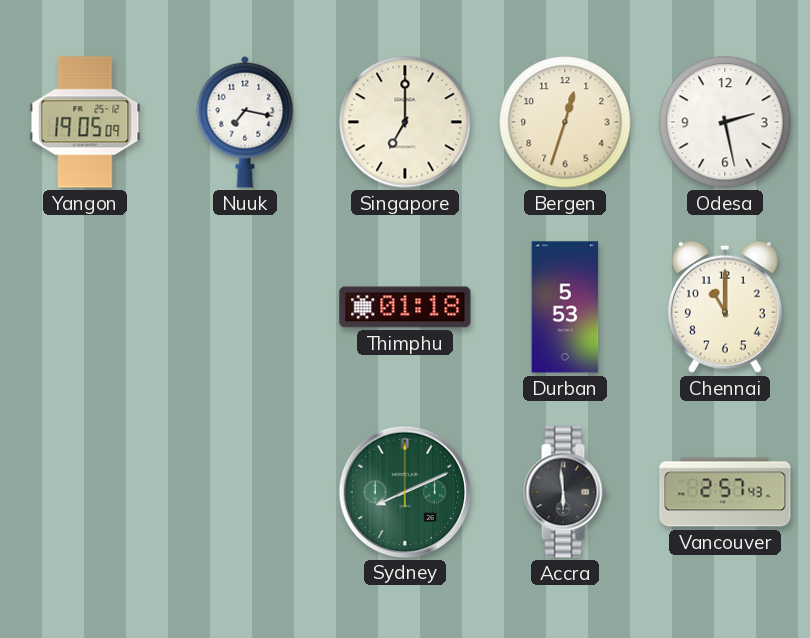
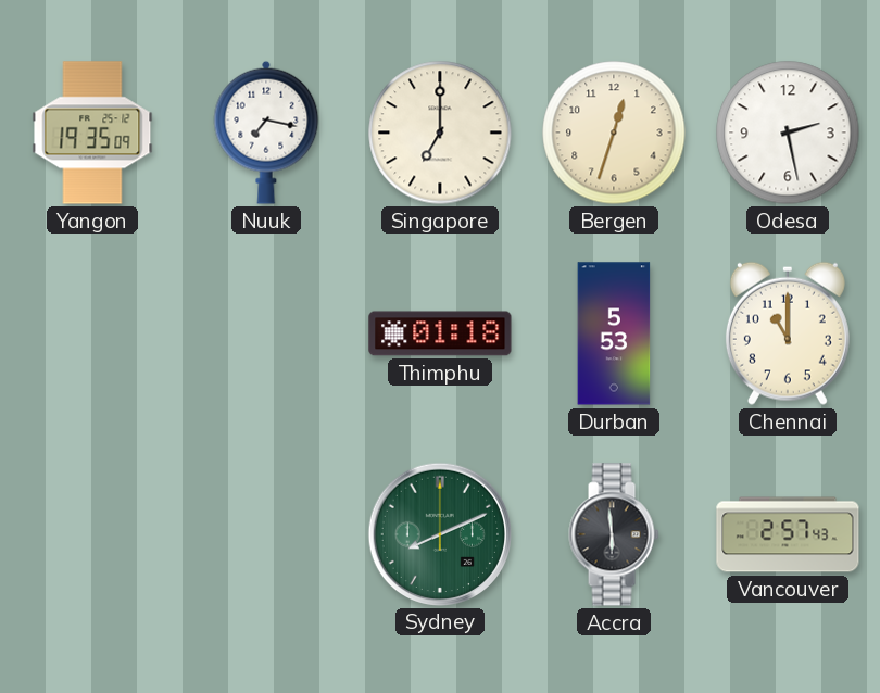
Yangon: 19:05 -> 19:35 (92, 133)
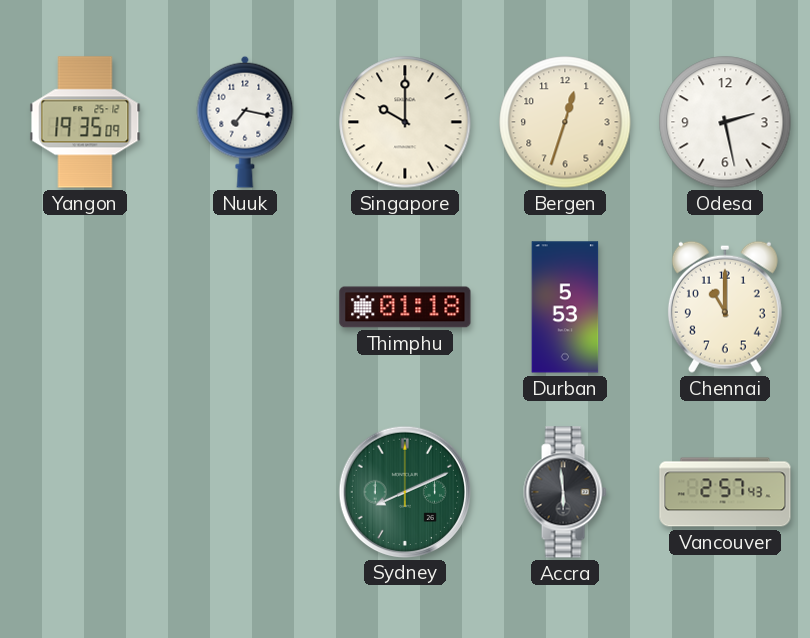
Singapore: 7:00 -> 10:00 (405, 122)
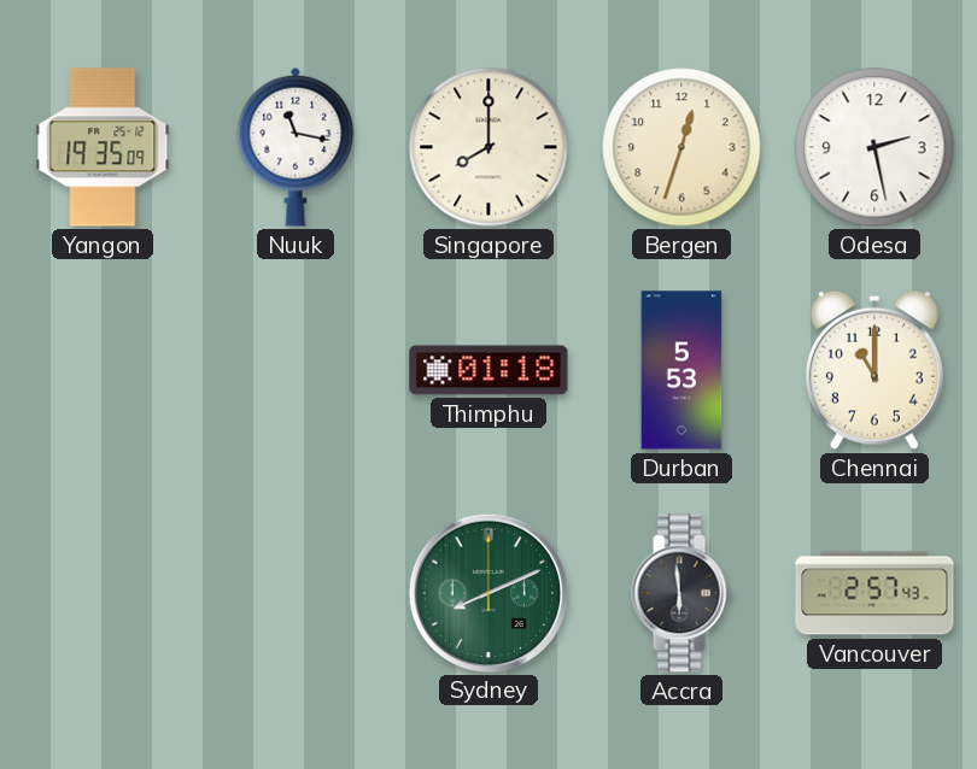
Nuuk: 7:17 -> 11:17 (296, 147)
Singapore: 10:00 -> 8:00 (488, 147)
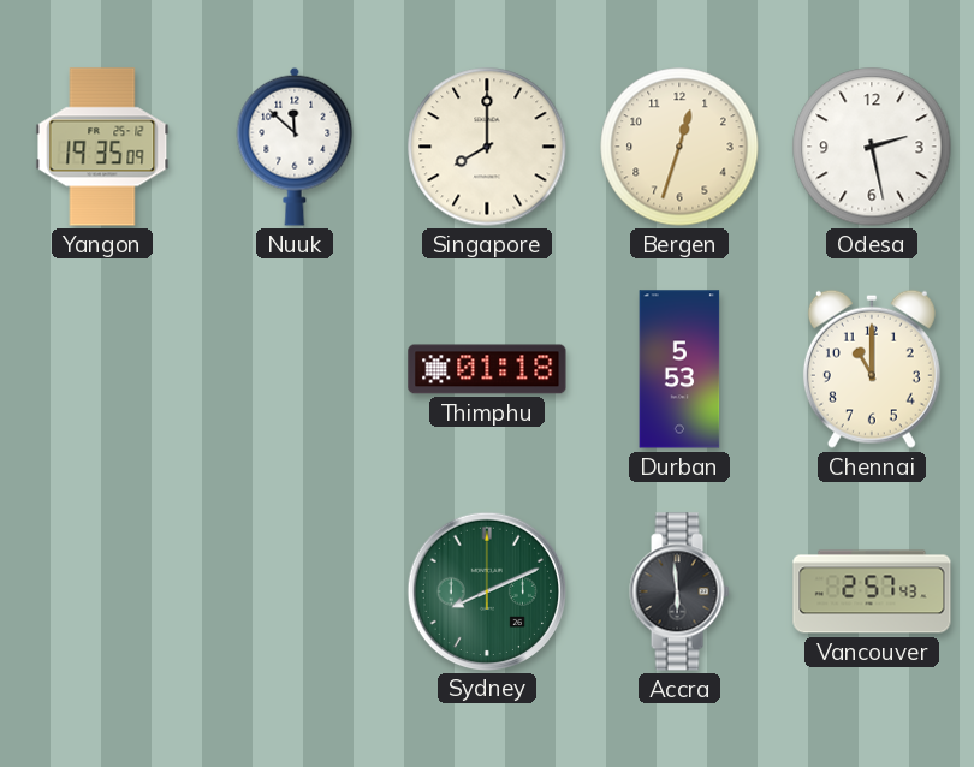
Nuuk: 11:17 -> 11:52 (295, 147)
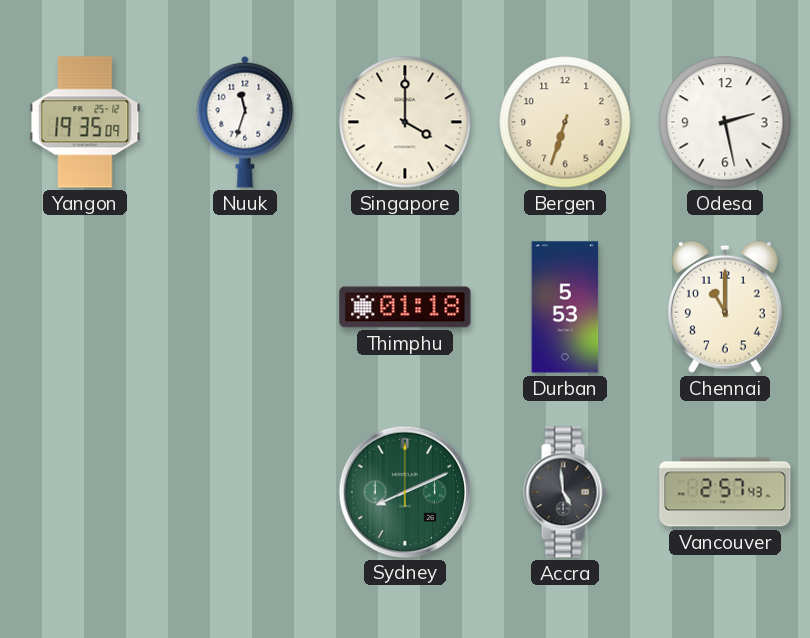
Nuuk: 11:52 -> 11:33 (245, 122)
Singapore: 8:00 -> 4:00 (405, 122)
Bergen: 12:33 -> 6:33 (565, 122)
Accra: 5:59 -> 4:59 (565, 492)
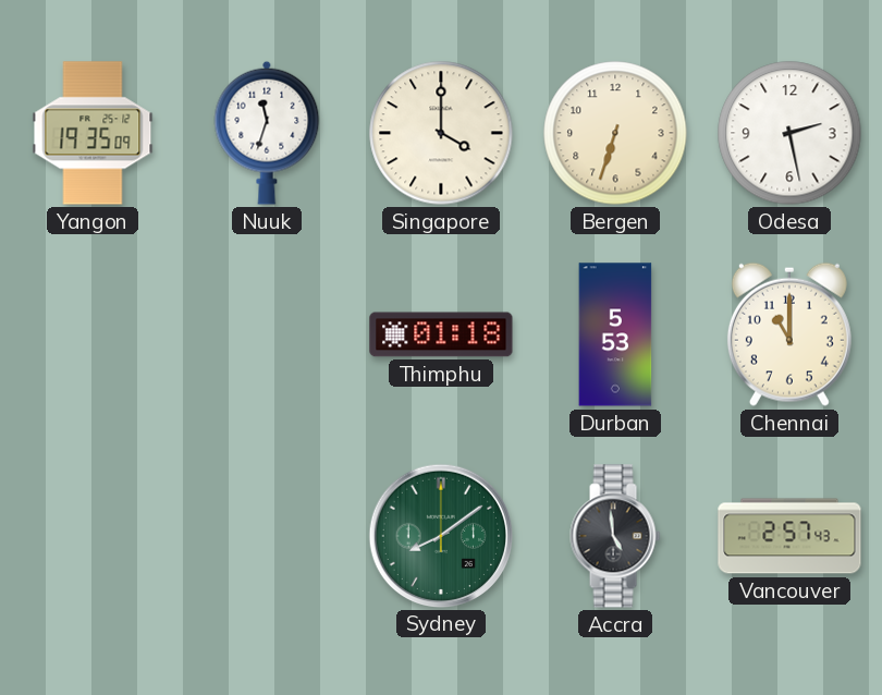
Sydney: 8:11 -> 8:09 (440, 535)
